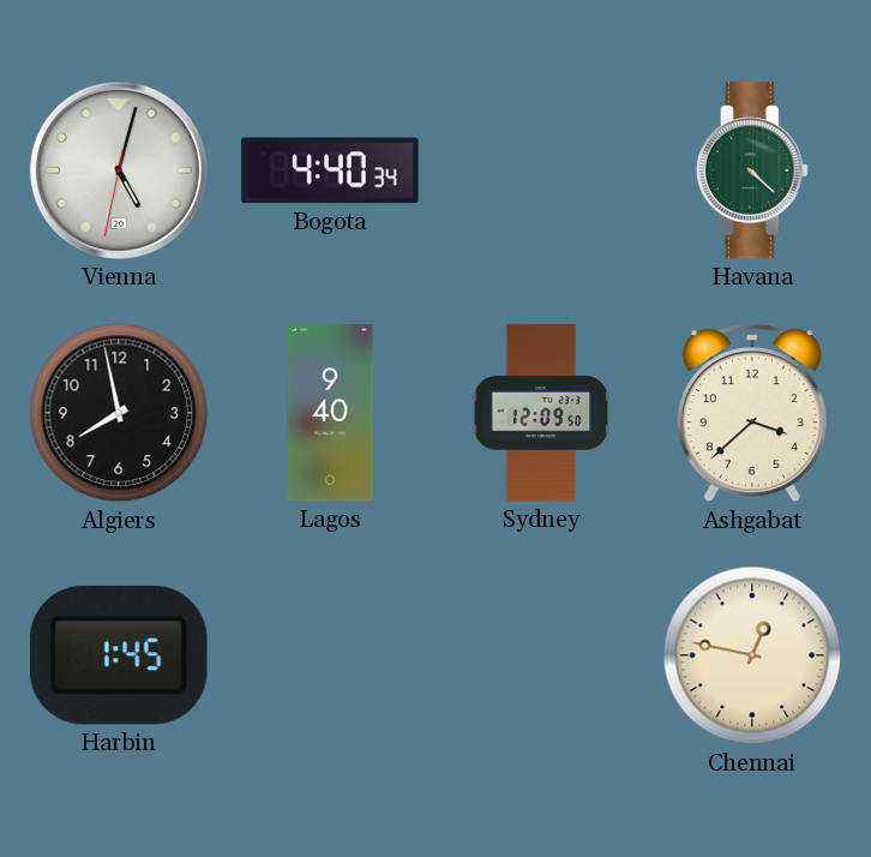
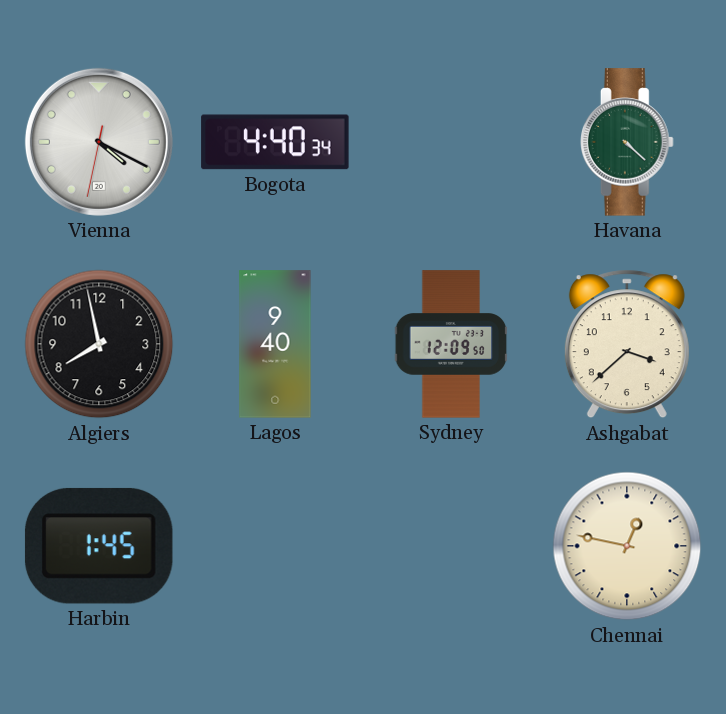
Vienna: 5:02 -> 4:19 (99, 142)
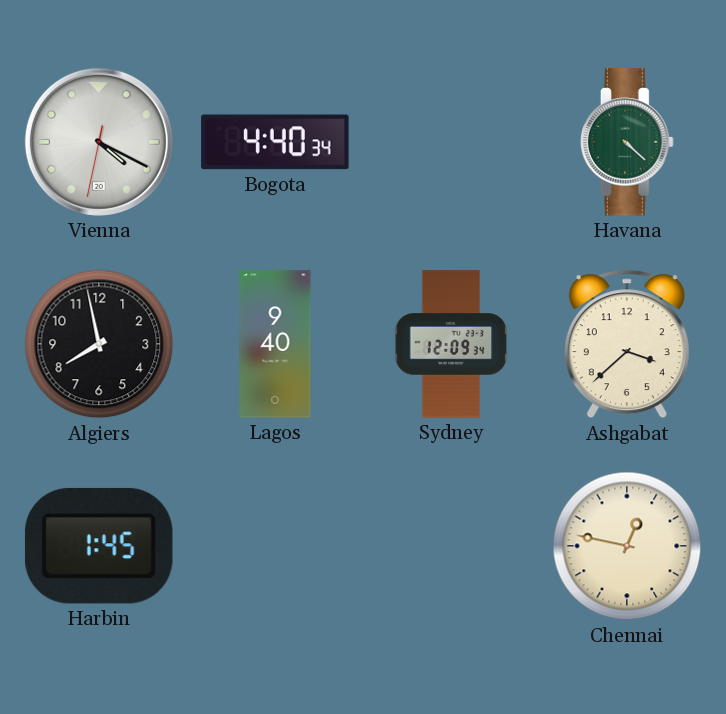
Sydney: 12:09:50 -> 12:09:34 (451, 344)
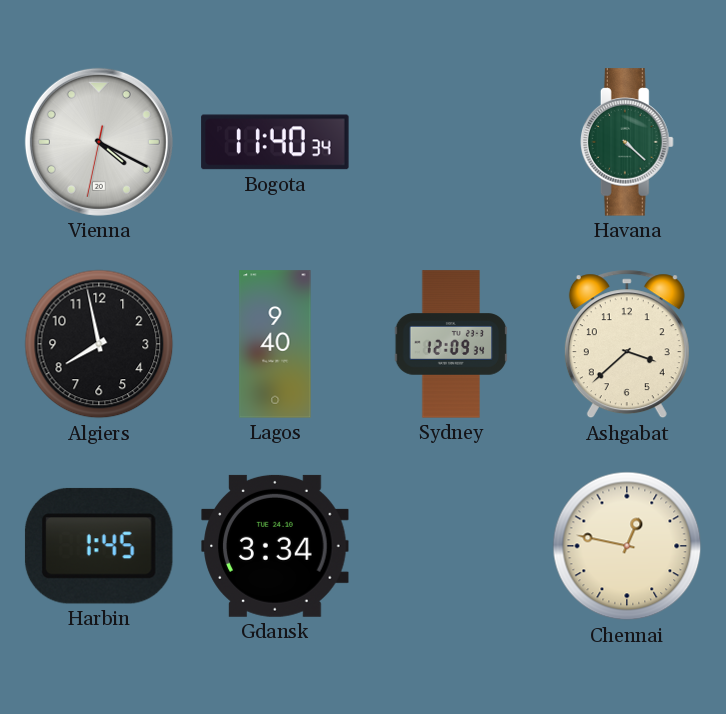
Bogota: 4:40 -> 11:40 (275, 142)
Gdansk: none -> 3:34 (275, 546)
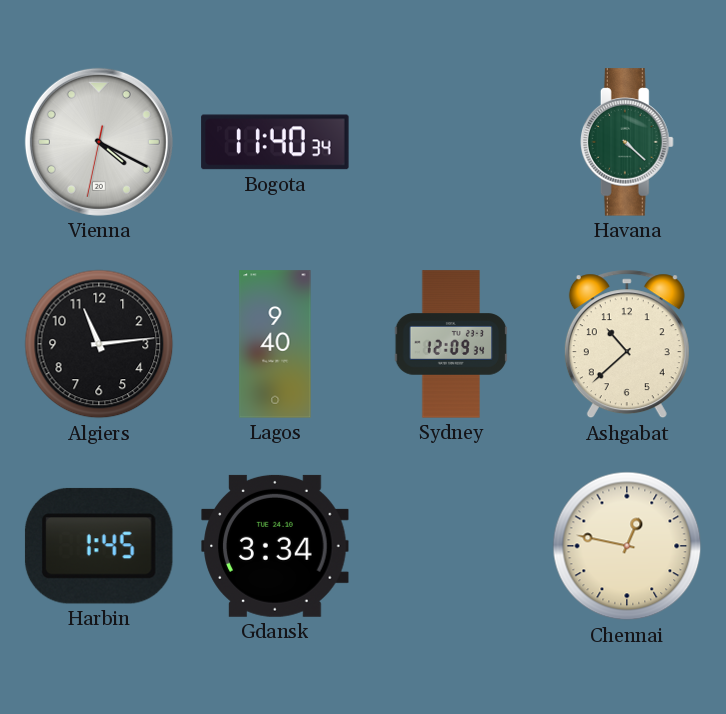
Algiers: 7:58 -> 11:14 (99, 344)
Ashgabat: 3:38 -> 10:38 (627, 344)
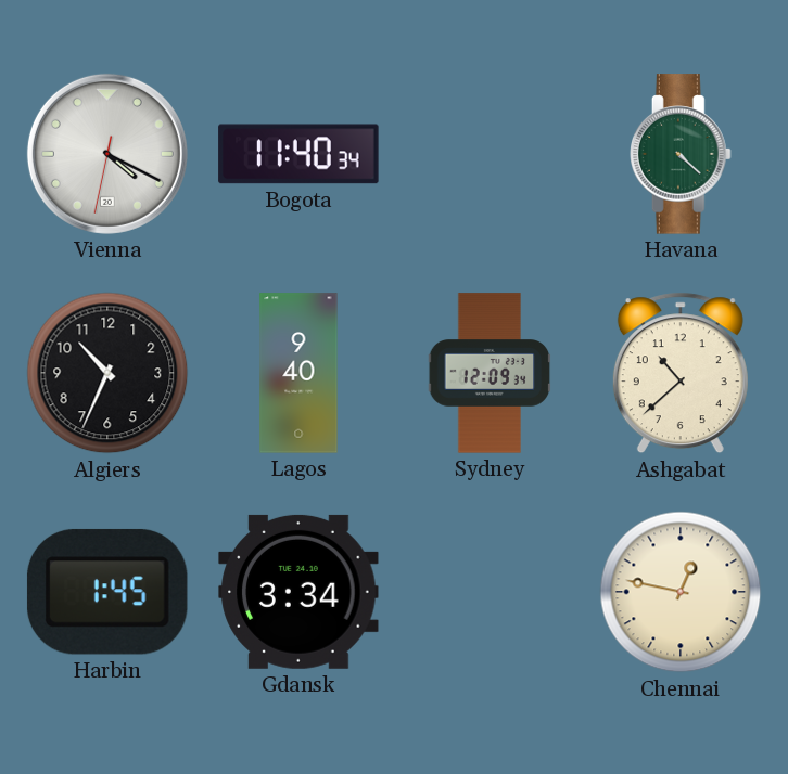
Algiers: 11:14 -> 10:34 (107, 373)
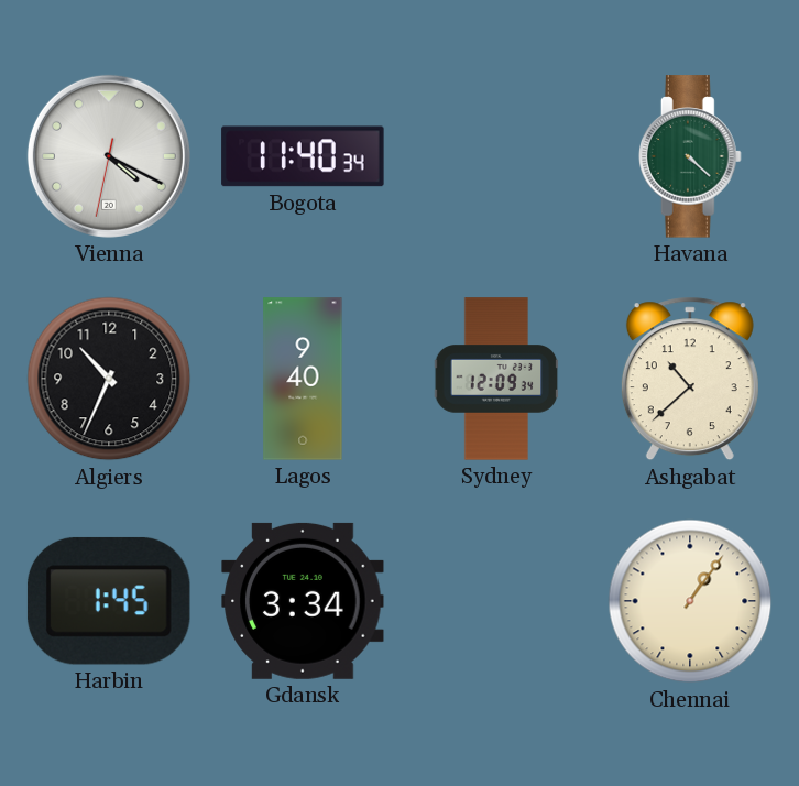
Chennai: 12:47 -> 1:06 (690, 601)
